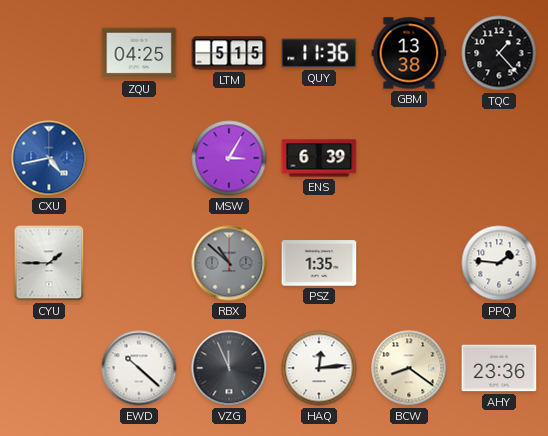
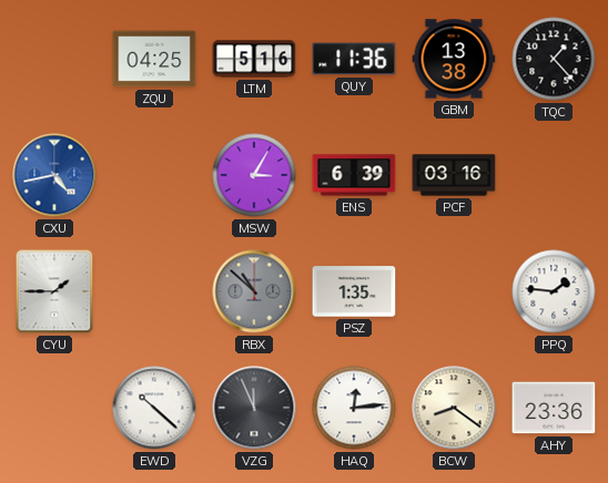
LTM: 5:15 -> 5:16 (254, 59)
PCF: none -> 03:16 (454, 175)
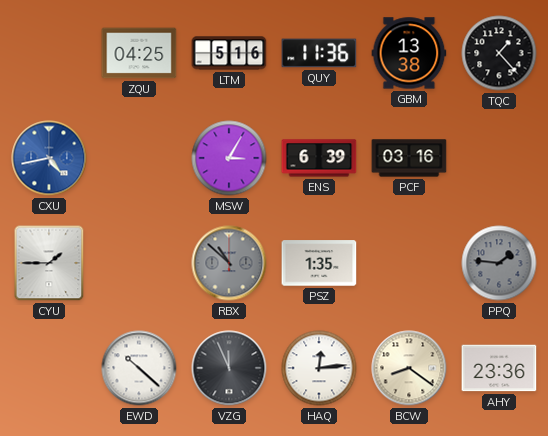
PPQ dial: white -> grey (499, 263)
